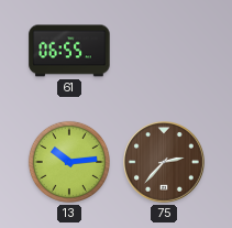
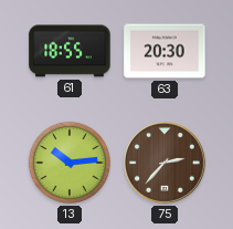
61: 06:55 -> 18:55 (70, 51)
63: none -> 20:30 (165, 51)
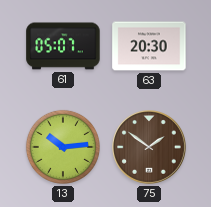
61: 18:55 -> 05:07 (63, 46)
75: 2:37 -> 1:51 (149, 147)
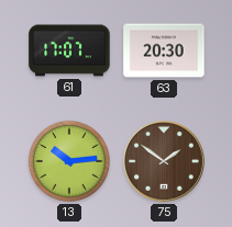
61: 05:07 -> 17:07 (69, 50)
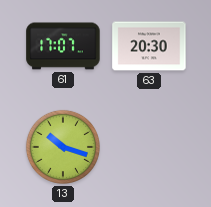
13: 10:14 -> 10:18 (63, 147)
75: 1:51 -> none (164, 161)
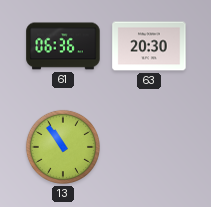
61: 17:07 -> 06:36 (63, 46)
13: 10:18 -> 10:54 (63, 147)
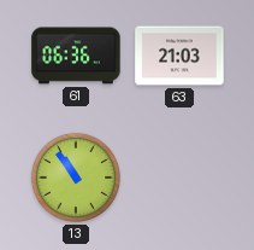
63: 20:30 -> 21:03 (179, 56)
